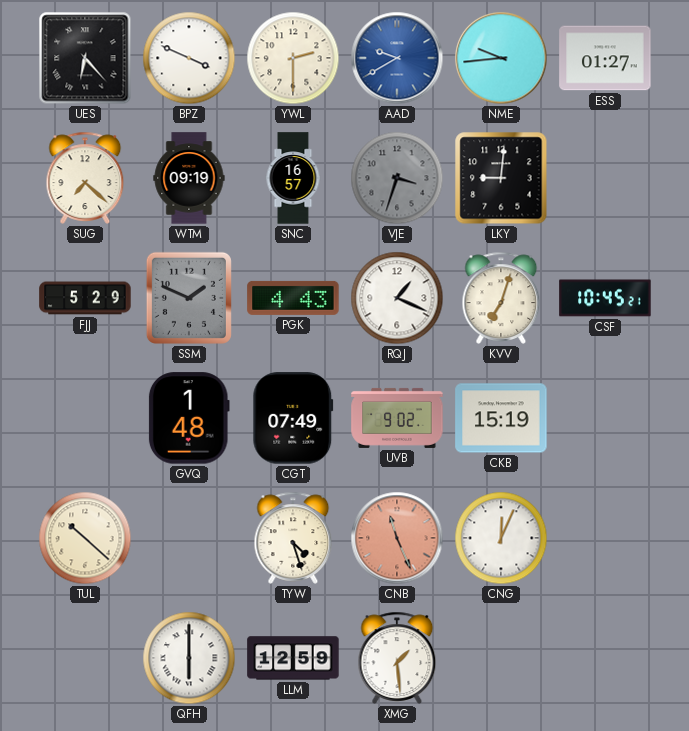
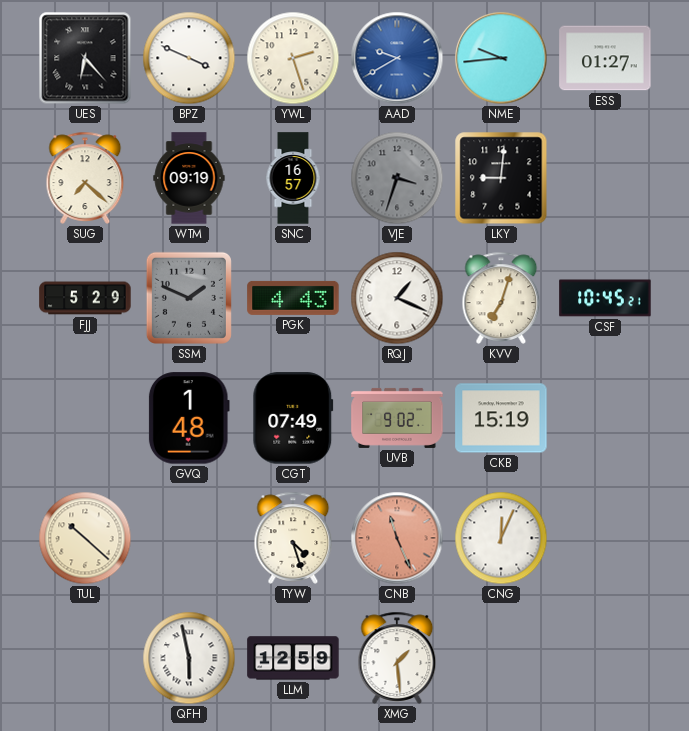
YWL: 2:30 -> 2:27 (293, 58)
QFH: 6:00 -> 5:58 (189, 658)
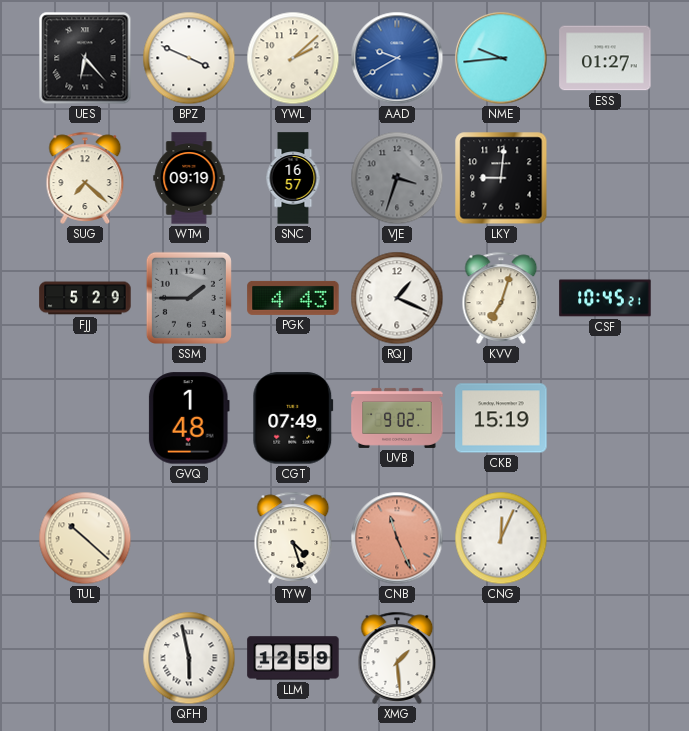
YWL: 2:27 -> 2:08 (293, 58)
SSM: 1:49 -> 1:45 (189, 298)
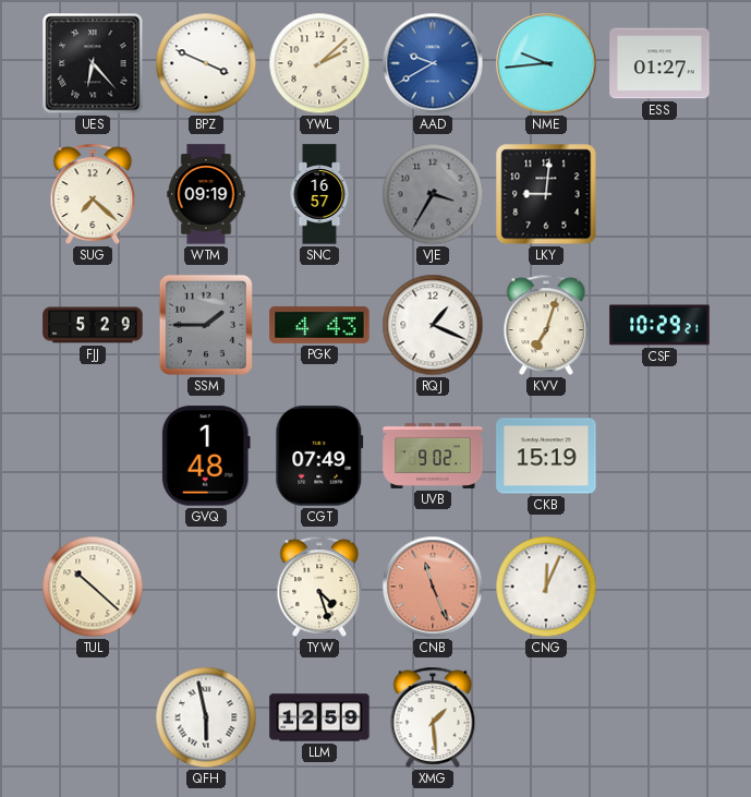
VJE: 3:33 -> 3:35 (433, 194)
CSF: 10:45 -> 10:29 (659, 325)
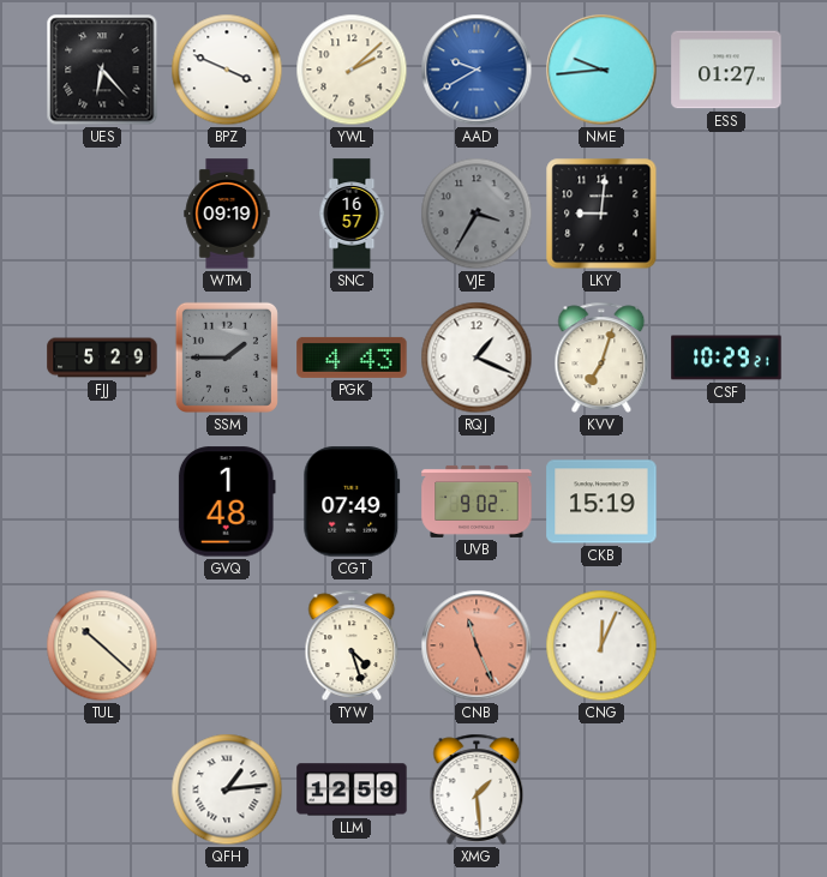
SUG: 7:22 -> none (93, 194)
QFH: 5:58 -> 1:14 (227, 789)
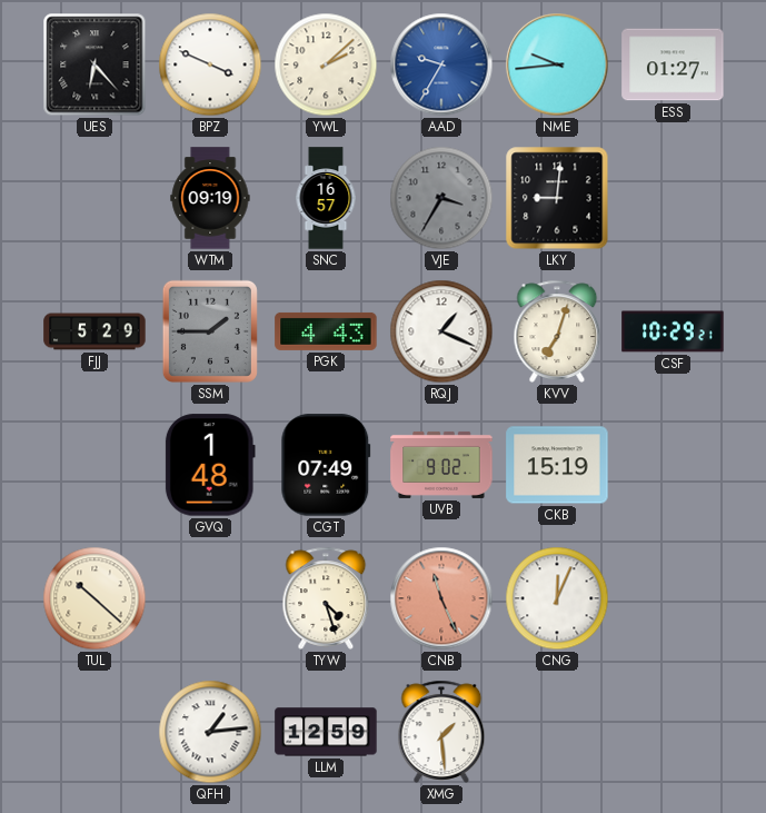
AAD: 9:40 -> 9:35 (441, 65)
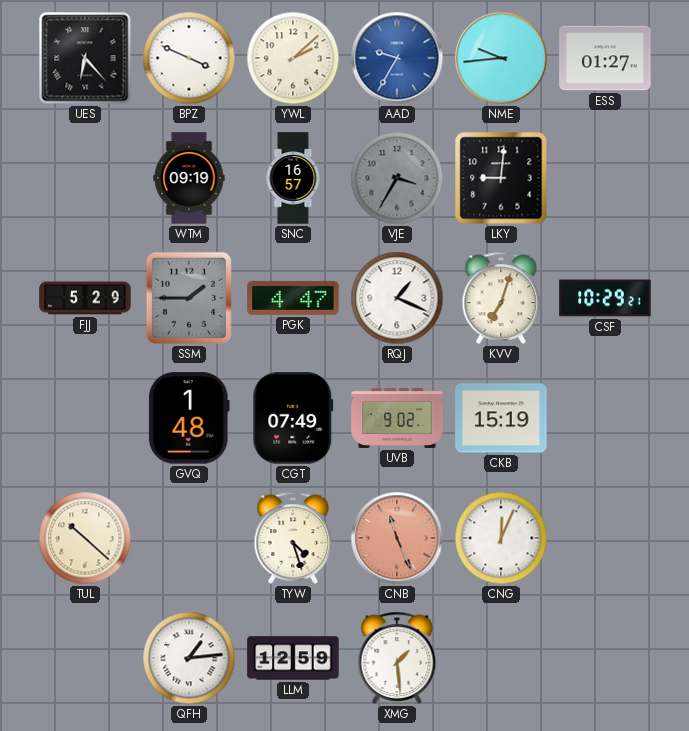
PGK: 4:43 -> 4:47 (293, 298)
